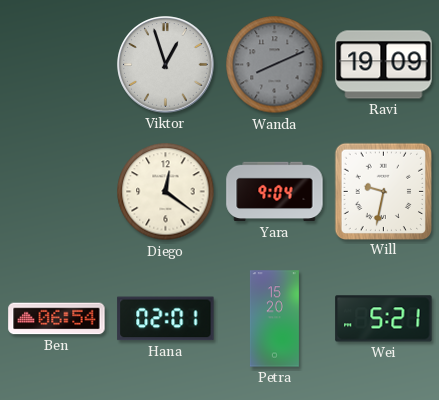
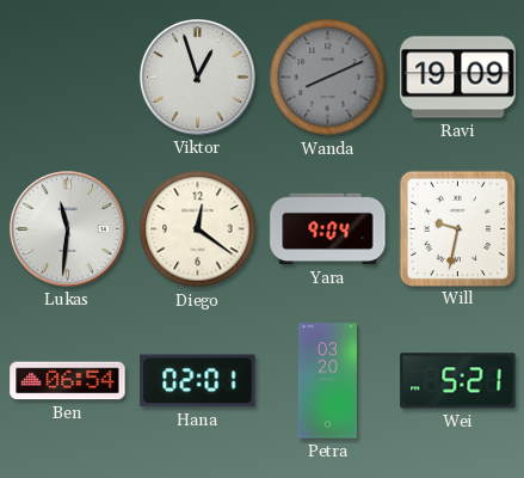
Lukas: none -> 11:31 (68, 229)
Petra: 15:20 -> 03:20 (327, 381)
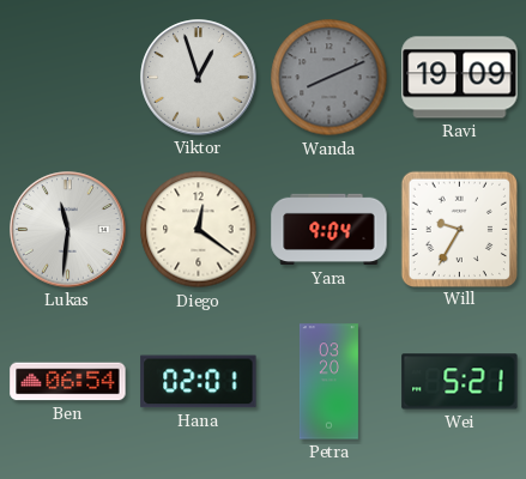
Will: 9:32 -> 9:35 (459, 229)
